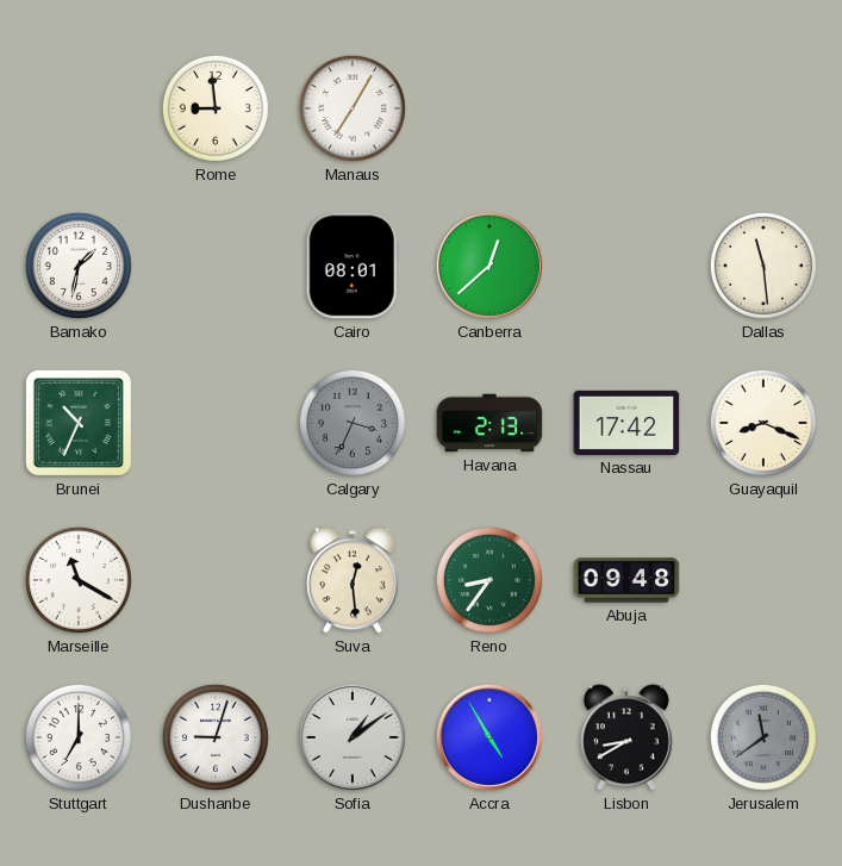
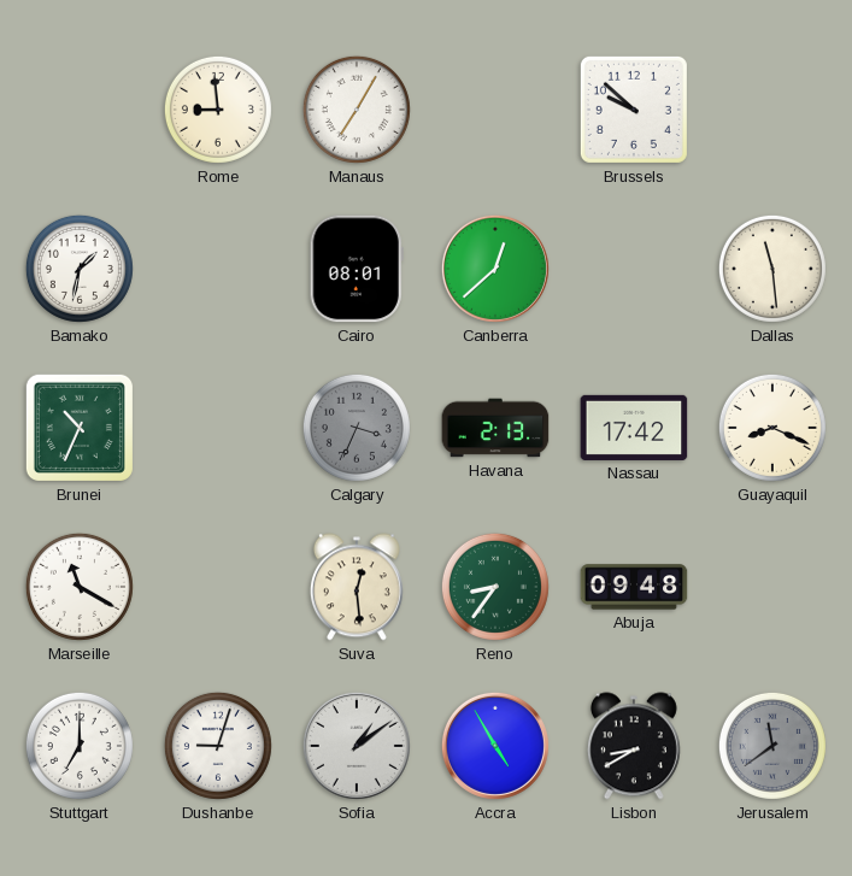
Brussels: none -> 9:52 (634, 110)
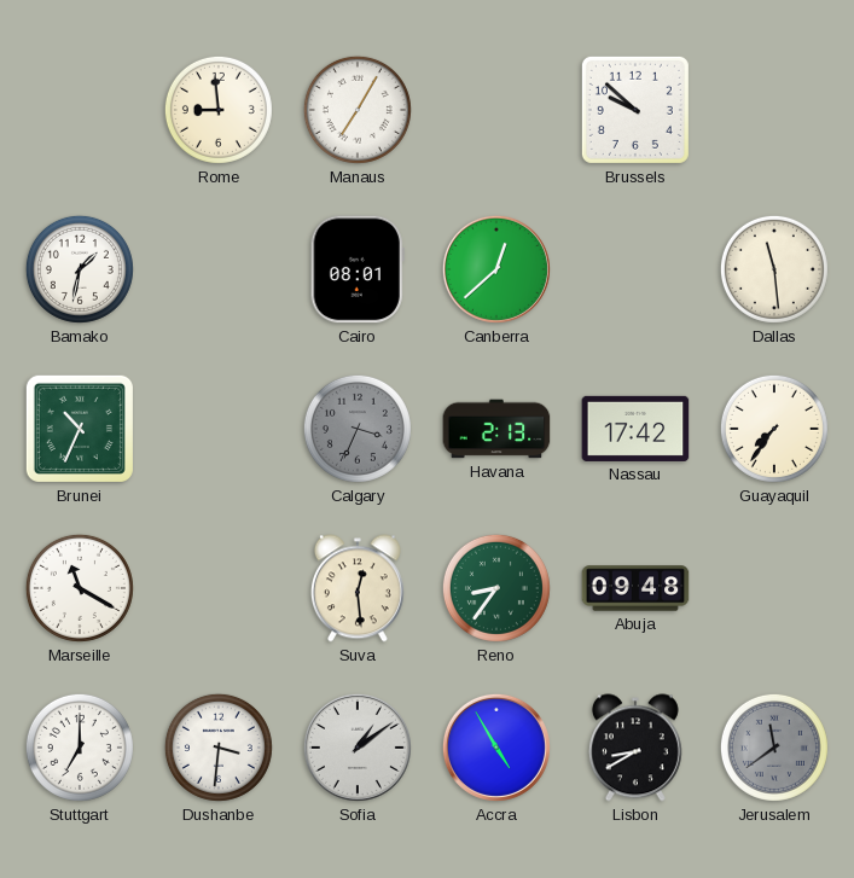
Guayaquil: 8:19 -> 7:36 (774, 429)
Dushanbe: 9:03 -> 3:31 (219, 748)
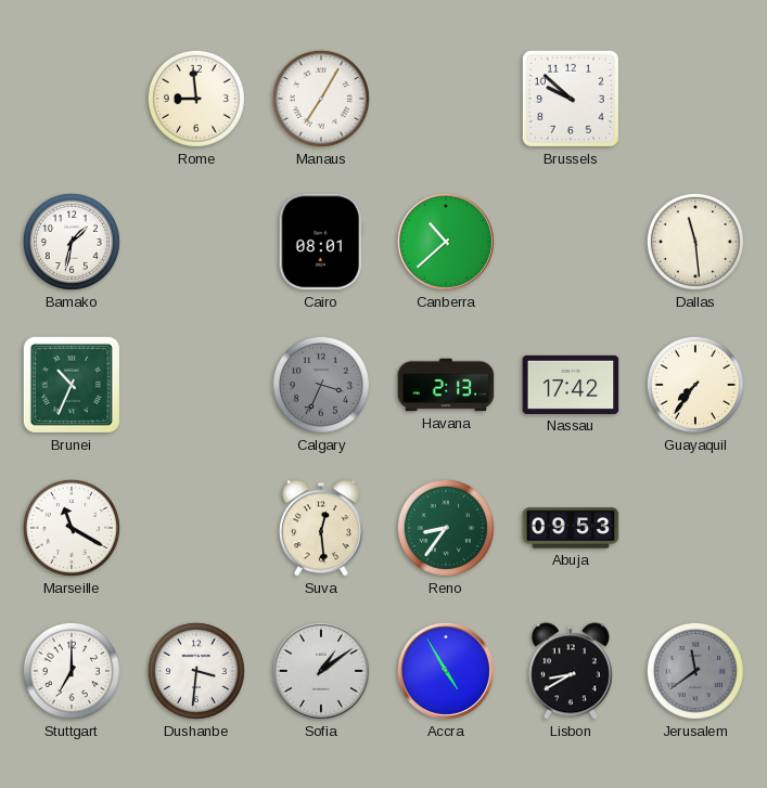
Canberra: 12:38 -> 10:38 (446, 242)
Abuja: 09:48 -> 09:53 (571, 528)
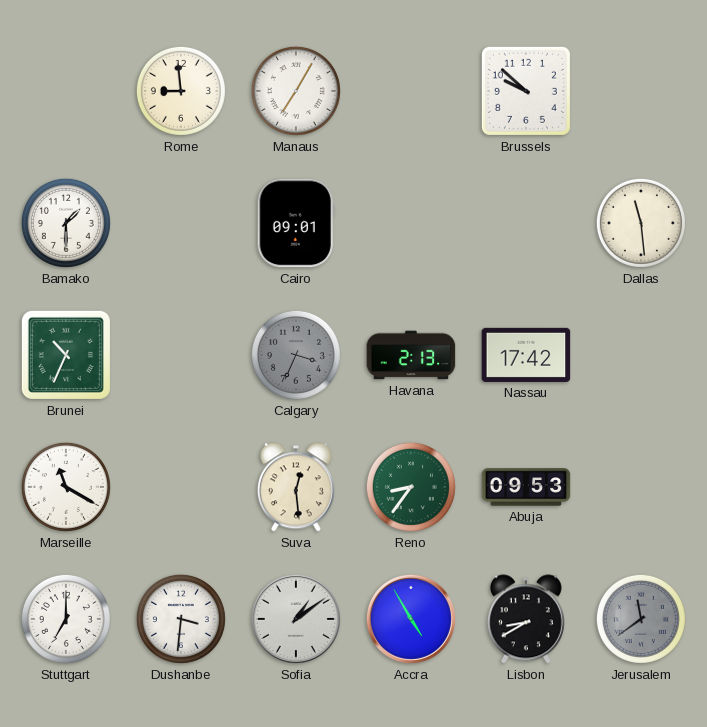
Bamako: 1:32 -> 1:30 (66, 223)
Cairo: 08:01 -> 09:01 (296, 223)
Canberra: 10:38 -> none (446, 242)
Guayaquil: 7:36 -> none (695, 385)
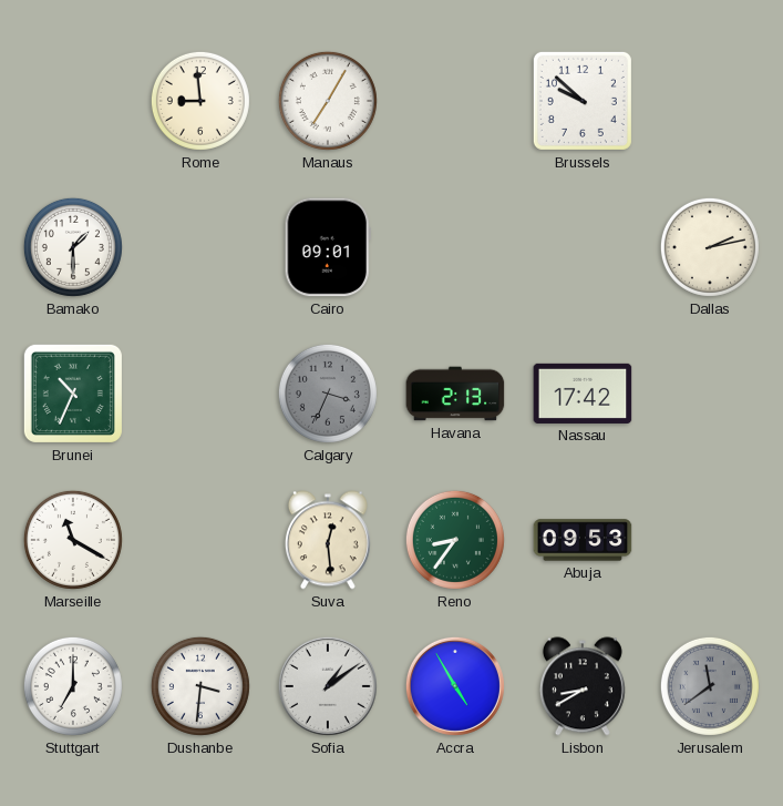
Dallas: 11:29 -> 2:13 (710, 247)
